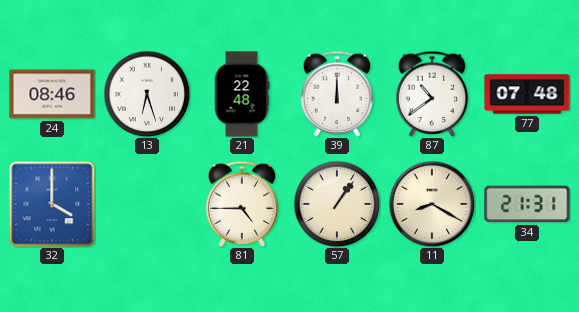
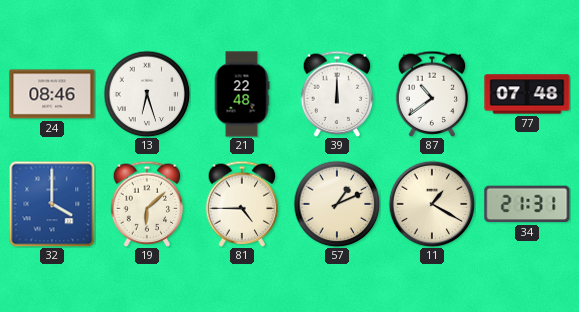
19: none -> 6:08 (147, 204)
57: 1:06 -> 1:11 (337, 204)
11: 8:20 -> 1:20 (432, 204)
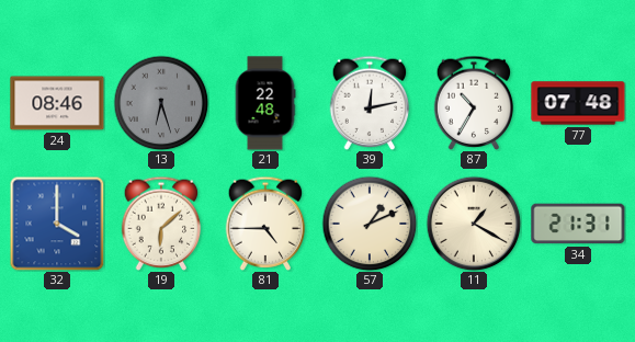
13 dial: white -> grey (161, 103)
39: 12:00 -> 12:13 (370, 103)
87: 10:39 -> 10:35 (474, 103)
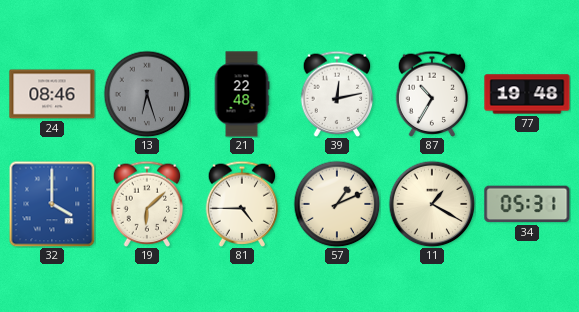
77: 07:48 -> 19:48 (527, 94)
34: 21:31 -> 05:31 (527, 204)
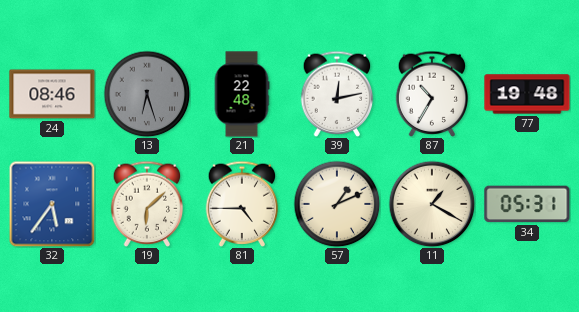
32: 4:00 -> 5:36 (52, 204)
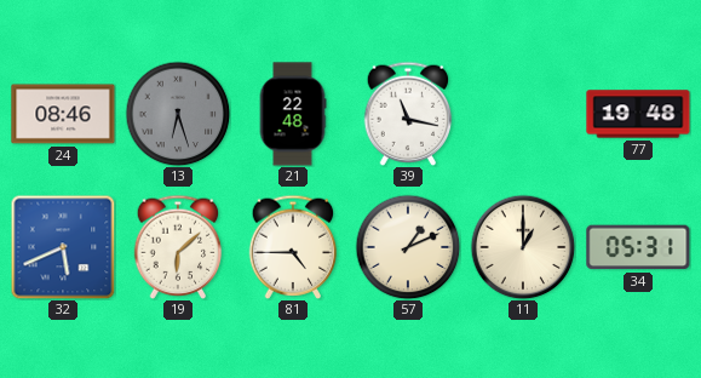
39: 12:13 -> 11:17 (408, 114)
87: 10:35 -> none (432, 94)
32: 5:36 -> 5:41 (63, 247)
11: 1:20 -> 1:00 (523, 247)
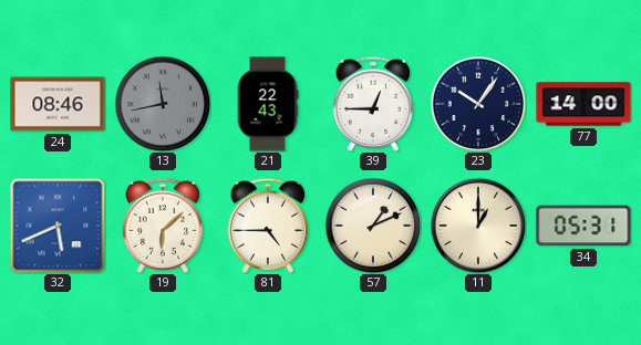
13: 6:27 -> 11:43 (163, 104)
21: 22:48 -> 22:43 (268, 104)
39: 11:17 -> 12:45 (373, 104)
23: none -> 10:06 (478, 104)
77: 19:48 -> 14:00 (583, 104)
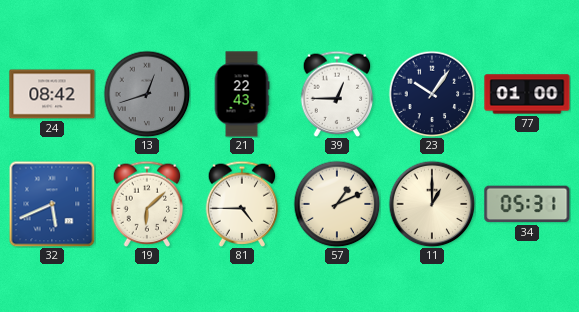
24: 08:46 -> 08:42 (52, 94)
13: 11:43 -> 12:42 (147, 94)
77: 14:00 -> 01:00 (527, 94)
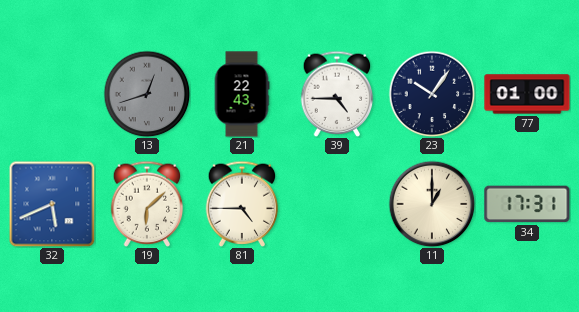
24: 08:42 -> none (52, 94)
39: 12:45 -> 4:45 (337, 94)
57: 1:11 -> none (337, 204)
34: 05:31 -> 17:31 (527, 204)
